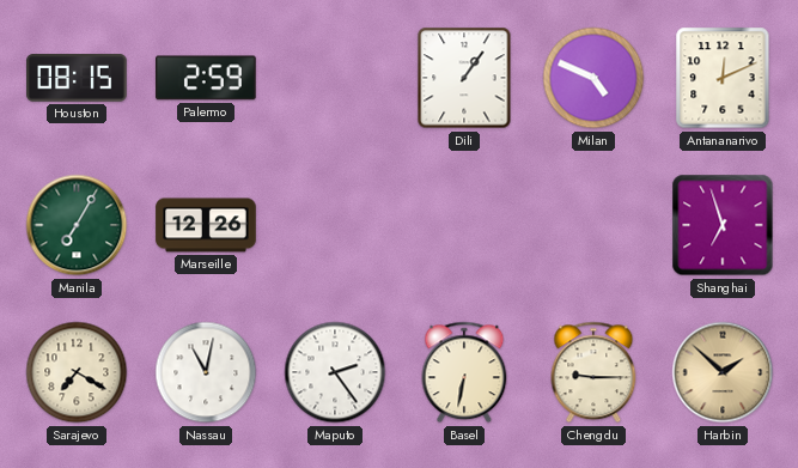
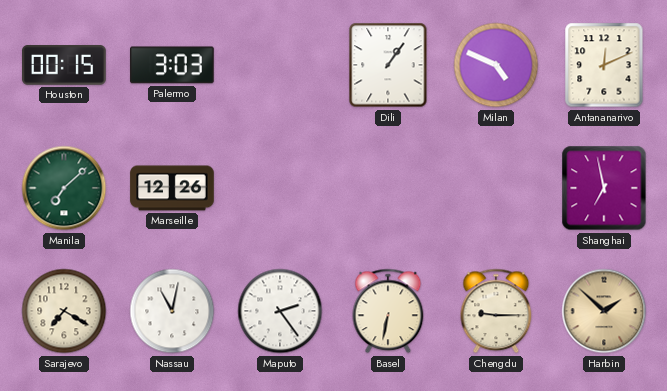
Houston: 08:15 -> 00:15 (64, 65)
Palermo: 2:59 -> 3:03 (172, 65)
Manila: 7:05 -> 7:08 (64, 188)
Shanghai: 6:57 -> 6:58 (604, 188)
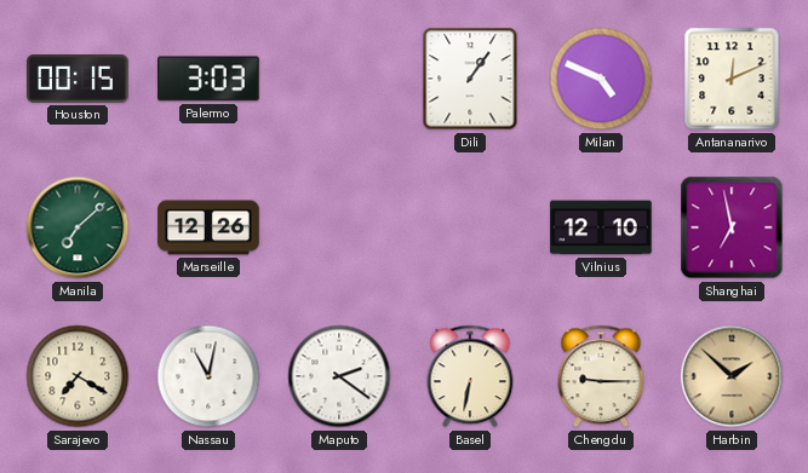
Vilnius: none -> 12:10 (601, 227)
Maputo: 2:24 -> 2:21 (339, 376)
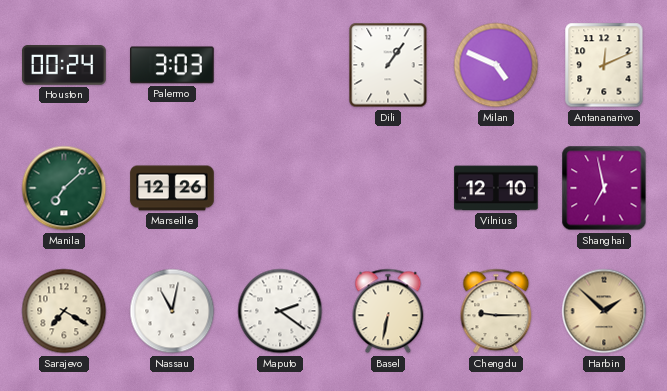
Houston: 00:15 -> 00:24 (64, 65)
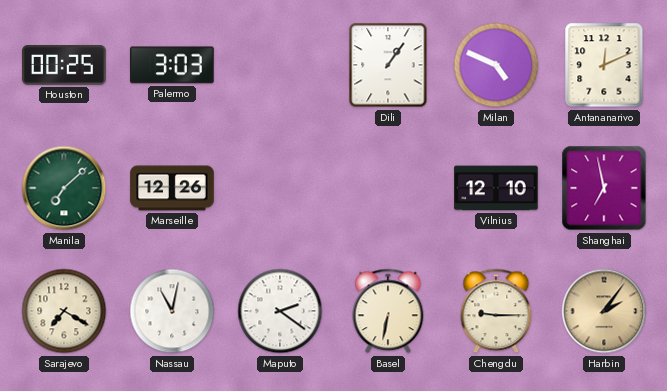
Houston: 00:24 -> 00:25 (64, 65)
Harbin: 1:52 -> 2:06 (604, 311)
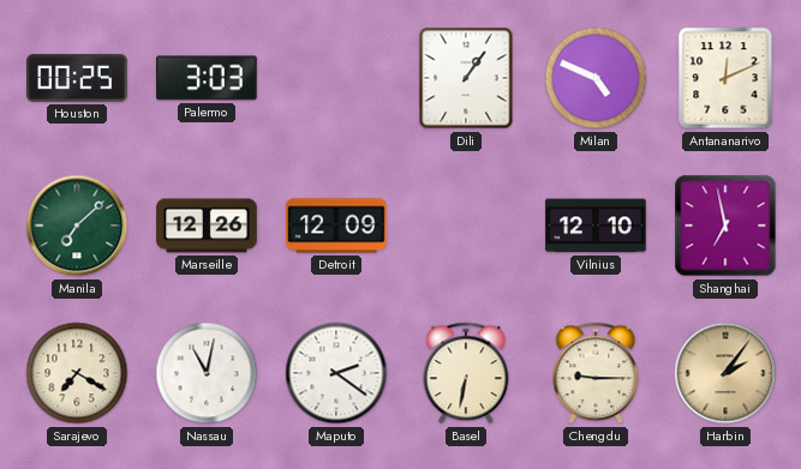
Detroit: none -> 12:09 (336, 226)
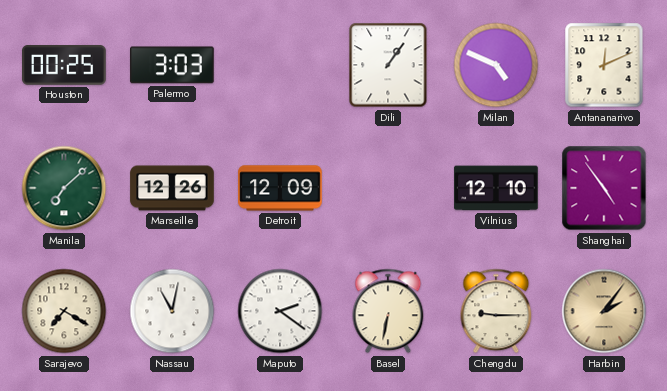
Shanghai: 6:58 -> 4:54 (604, 188)
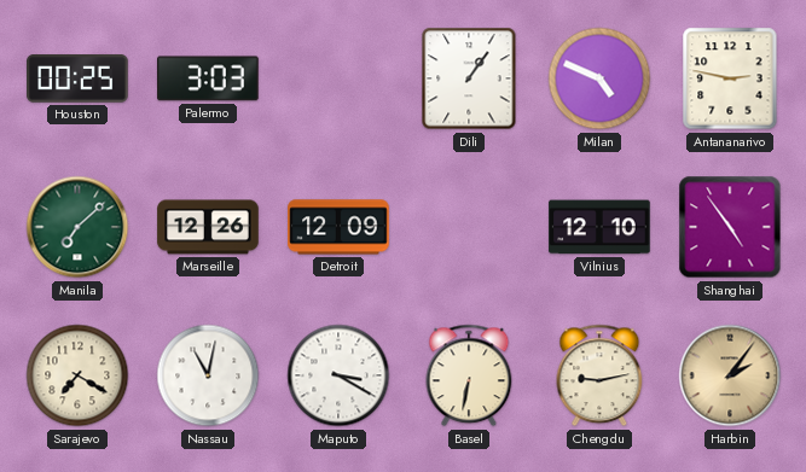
Antananarivo: 12:11 -> 2:47 (730, 78)
Maputo: 2:21 -> 3:20 (338, 375)
Chengdu: 9:15 -> 9:13 (599, 375)
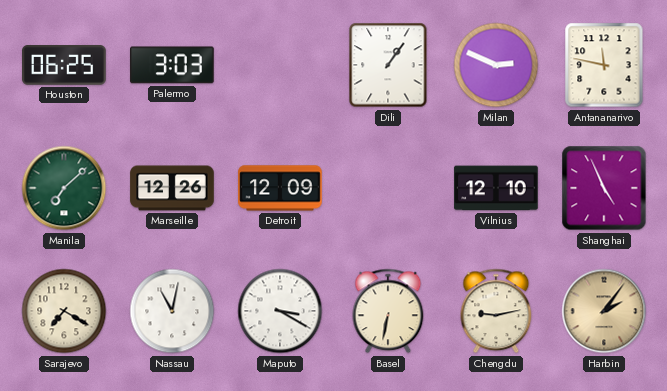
Houston: 00:25 -> 06:25 (64, 65)
Milan: 4:49 -> 2:49 (496, 65)
Antananarivo: 2:47 -> 11:47 (604, 65)
Shanghai: 4:54 -> 4:56 (604, 188)
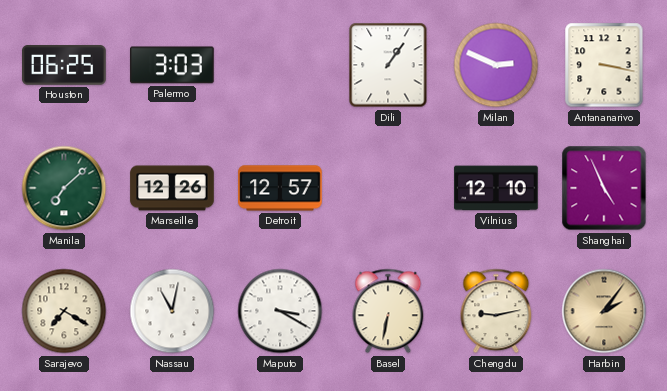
Antananarivo: 11:47 -> 3:17 (604, 65)
Detroit: 12:09 -> 12:57 (280, 188)
